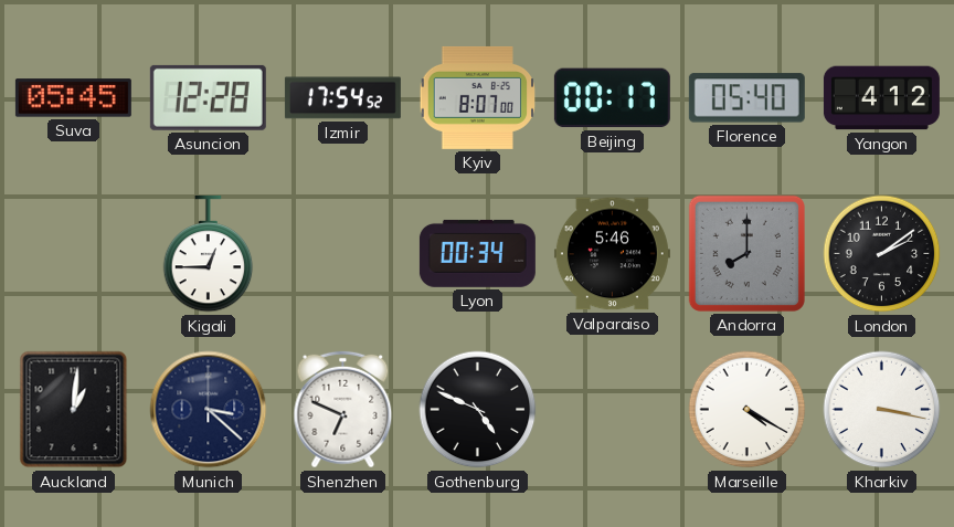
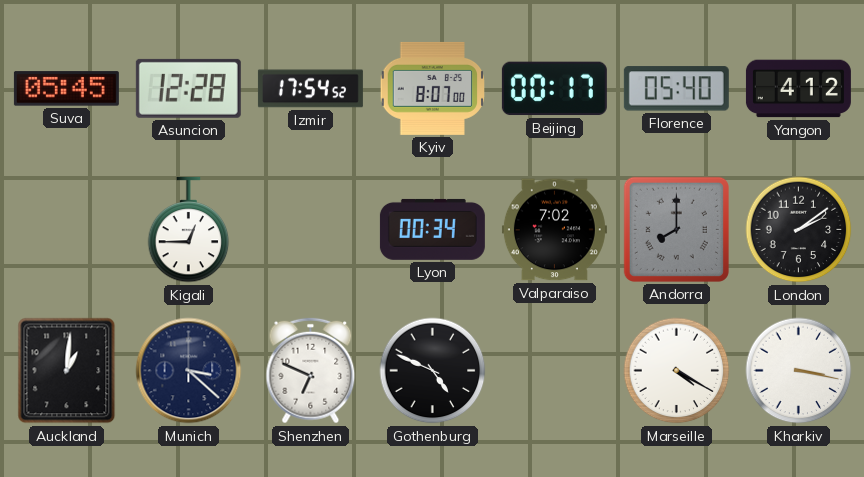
Valparaiso: 5:46 -> 7:02 (554, 230)
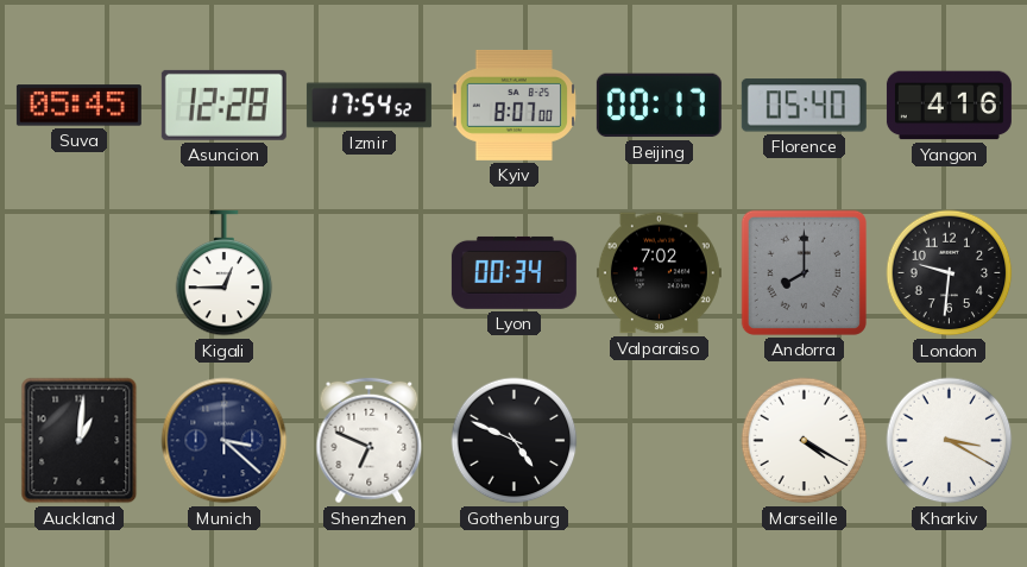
Yangon: 4:12 -> 4:16 (949, 106)
London: 2:09 -> 9:31 (950, 273)
Kharkiv: 3:17 -> 3:20 (950, 441)
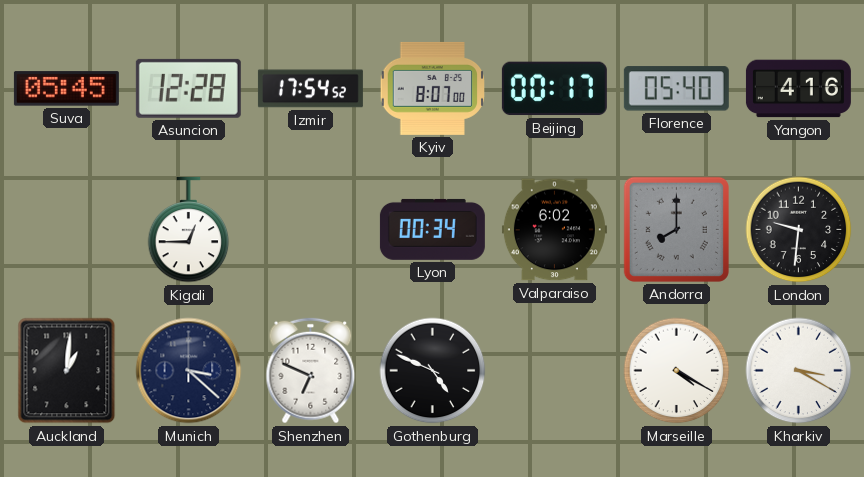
Valparaiso: 7:02 -> 6:02 (554, 230)
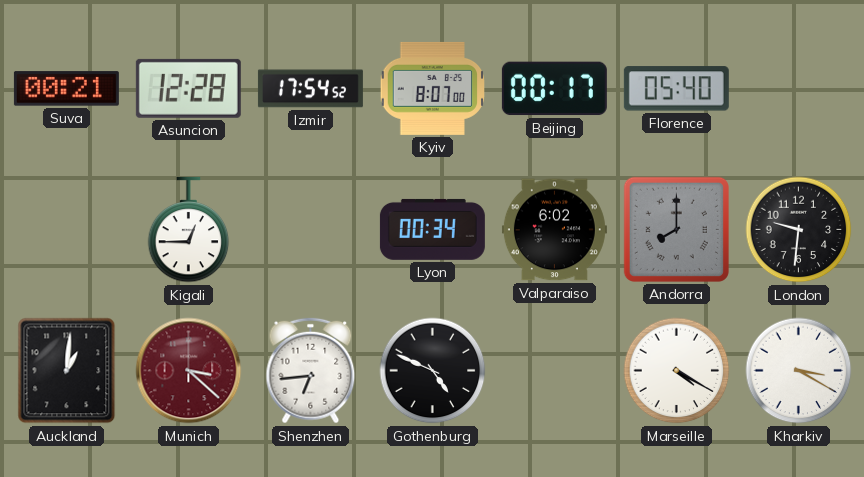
Suva: 05:45 -> 00:21 (66, 89)
Yangon: 4:16 -> none (798, 89)
Munich dial: navy -> burgundy (189, 371)
Shenzhen: 6:49 -> 6:44 (311, 371)
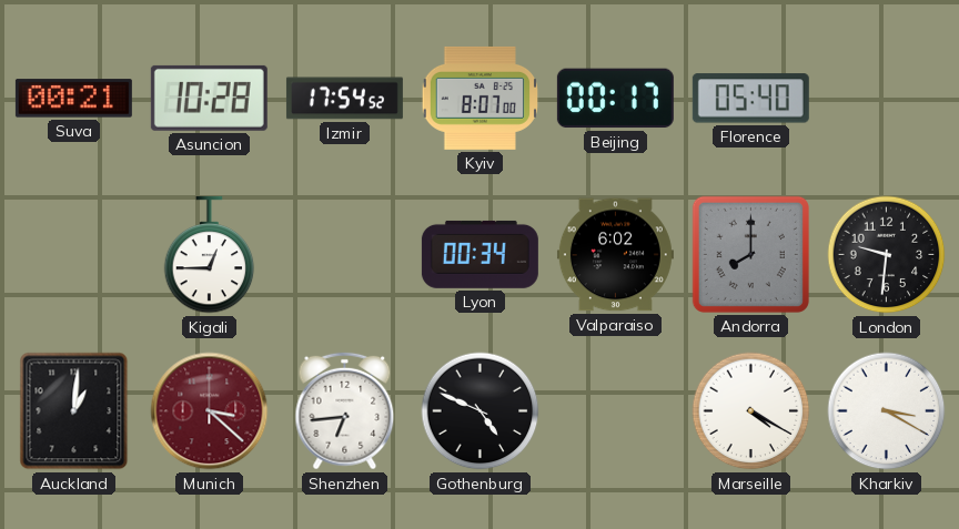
Asuncion: 12:28 -> 10:28 (209, 98)
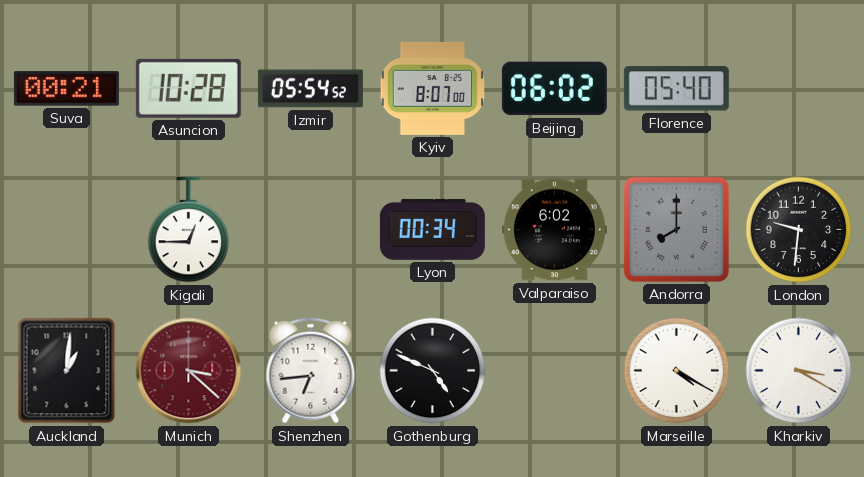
Izmir: 17:54 -> 05:54 (310, 89)
Beijing: 00:17 -> 06:02 (554, 89)
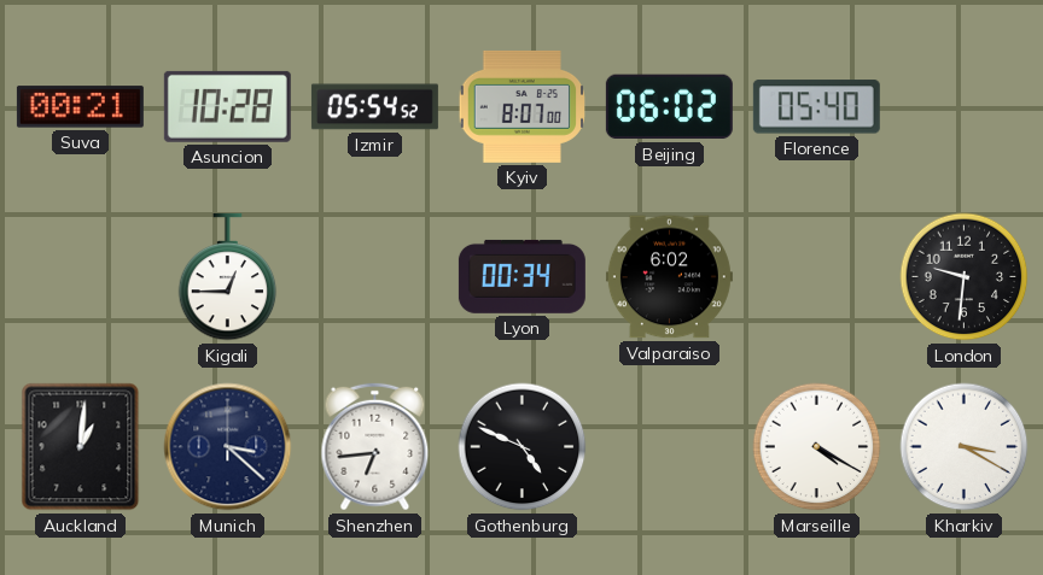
Andorra: 8:00 -> none (676, 229)
Munich dial: burgundy -> navy (228, 447)
